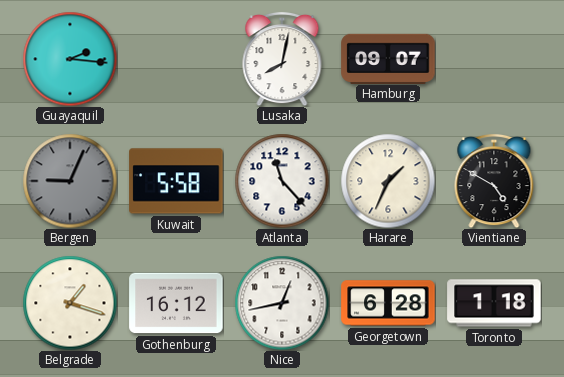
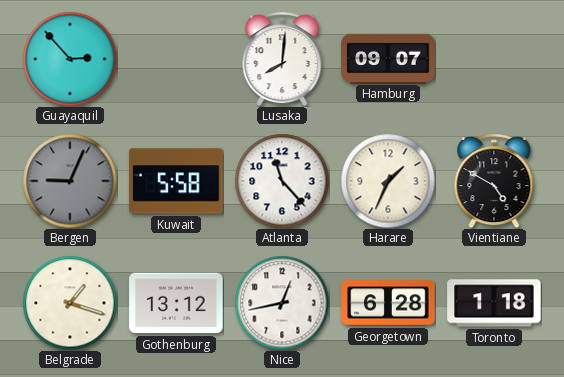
Guayaquil: 2:16 -> 2:53 (70, 59)
Lusaka: 8:02 -> 8:01 (282, 59)
Gothenburg: 16:12 -> 13:12 (176, 303)
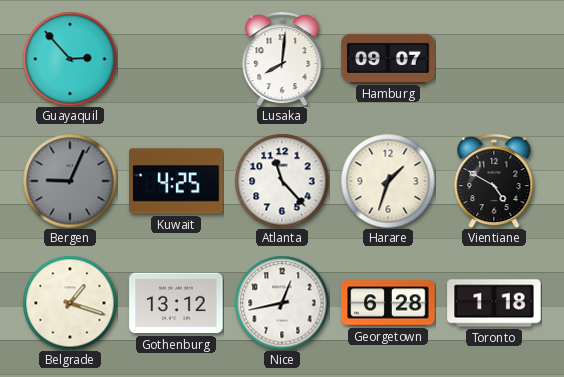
Kuwait: 5:58 -> 4:25 (176, 181)
Harare: 1:34 -> 1:33 (388, 181)
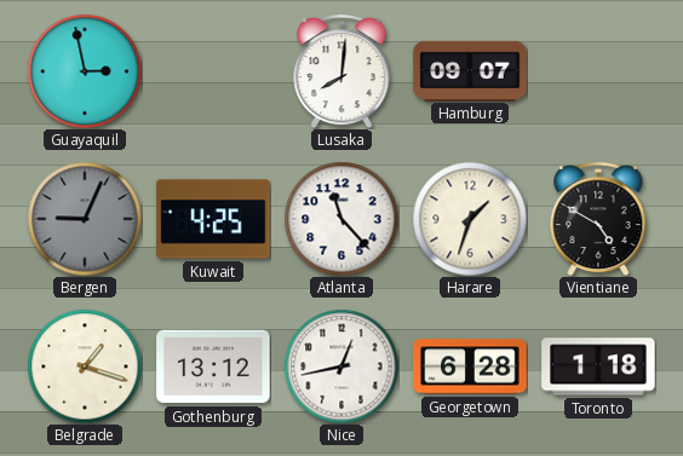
Guayaquil: 2:53 -> 2:58 (85, 71)
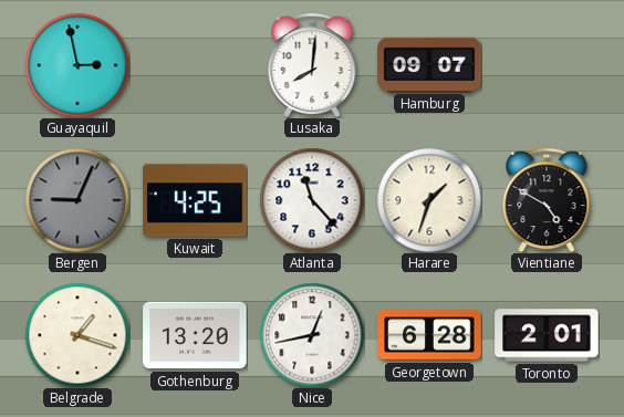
Gothenburg: 13:12 -> 13:20 (195, 335)
Toronto: 1:18 -> 2:01 (547, 335)
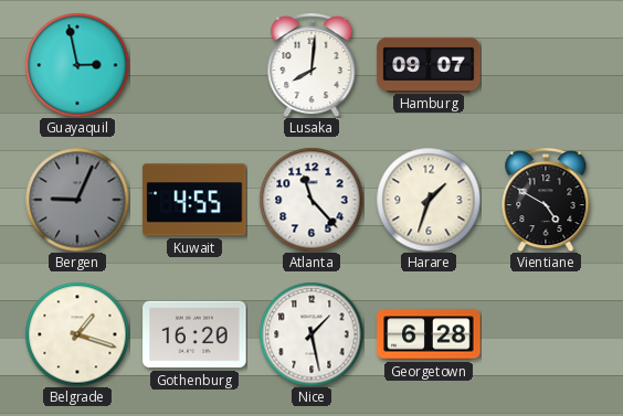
Kuwait: 4:25 -> 4:55 (194, 200)
Gothenburg: 13:20 -> 16:20 (194, 334)
Nice: 12:43 -> 1:28 (311, 334)
Toronto: 2:01 -> none (547, 335)
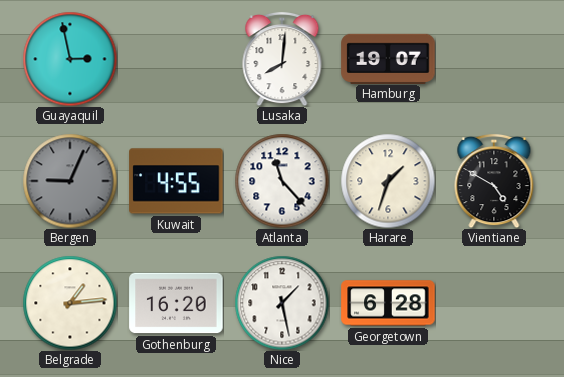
Hamburg: 09:07 -> 19:07 (388, 58)
Belgrade: 1:18 -> 1:14 (70, 303)
